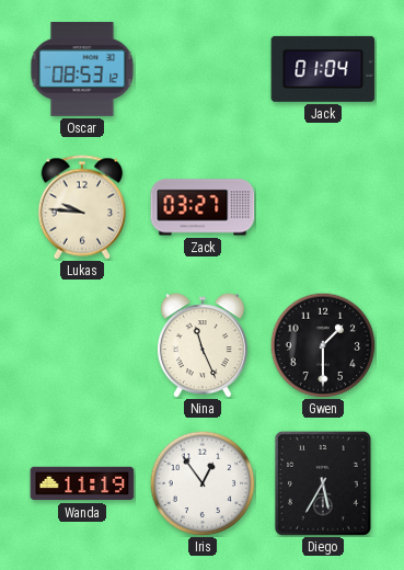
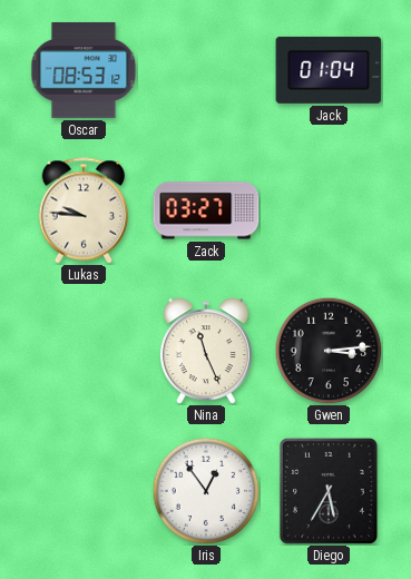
Gwen: 1:30 -> 3:14 (329, 351)
Wanda: 11:19 -> none (82, 483)
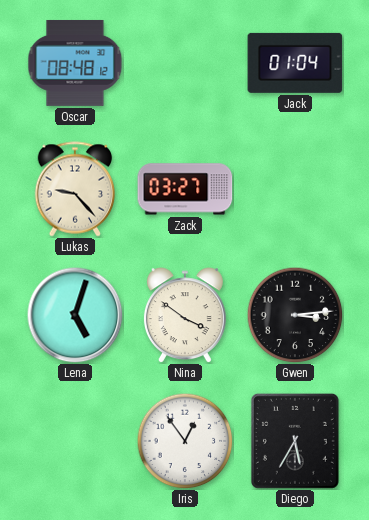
Oscar: 08:53 -> 08:48 (75, 63)
Lukas: 9:46 -> 9:23 (75, 189)
Lena: none -> 5:03 (75, 315)
Nina: 11:26 -> 3:51 (185, 315)
